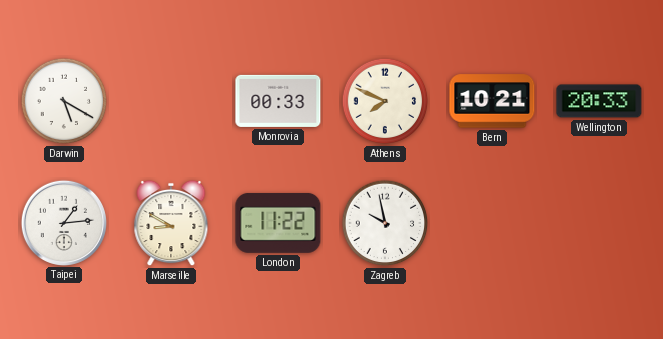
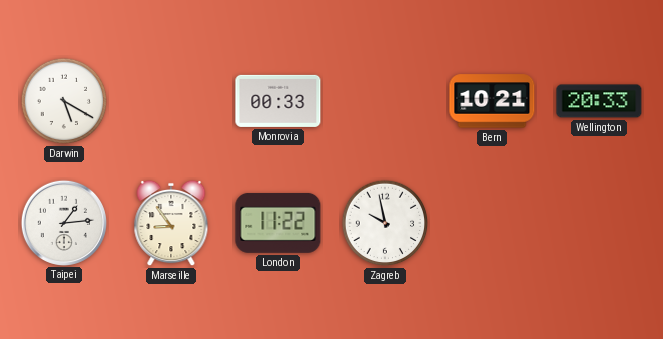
Athens: 7:49 -> none (385, 101)
Marseille: 8:50 -> 8:54 (171, 223)
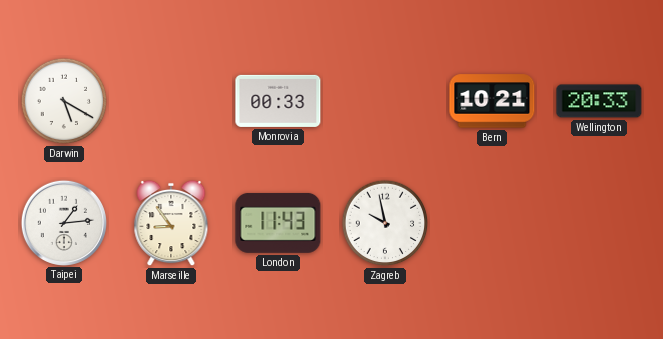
London: 11:22 -> 11:43 (278, 223)
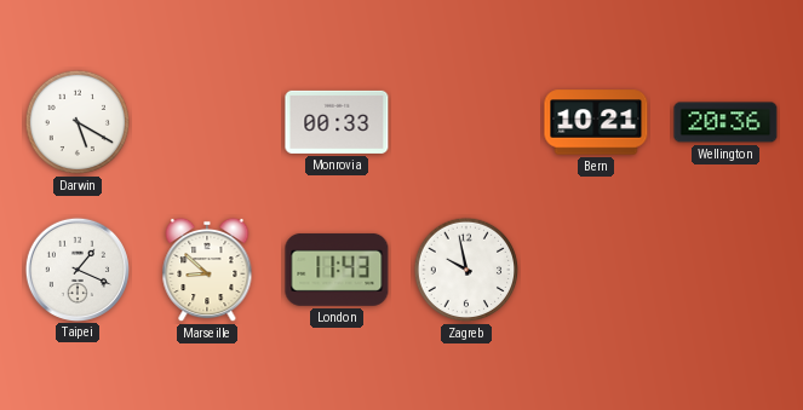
Wellington: 20:33 -> 20:36 (725, 122)
Taipei: 1:14 -> 1:19 (76, 268)
Marseille: 8:54 -> 8:52 (207, 270)
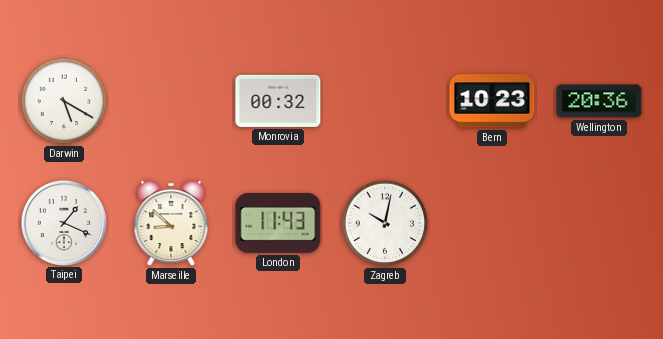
Monrovia: 00:33 -> 00:32 (278, 101)
Bern: 10:21 -> 10:23 (492, 101)
Zagreb: 9:58 -> 10:02 (385, 223)
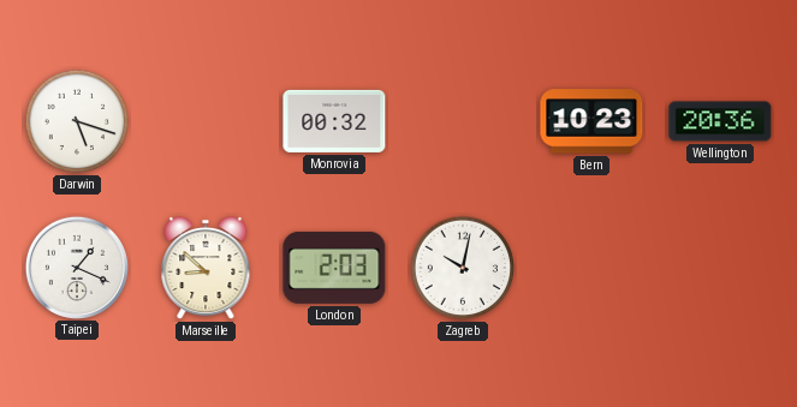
Darwin: 5:20 -> 5:18 (77, 121)
London: 11:43 -> 2:03 (334, 268)
